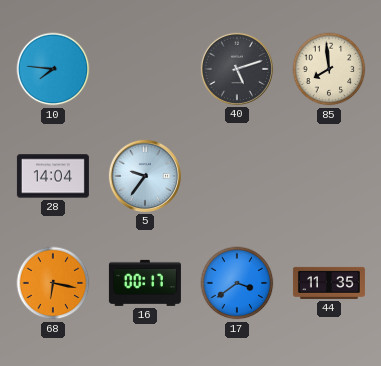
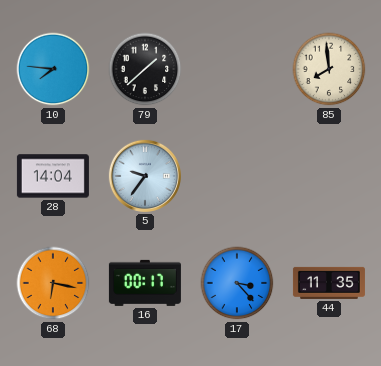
79: none -> 1:38 (145, 69)
40: 5:12 -> none (237, 69)
17: 3:39 -> 3:23 (237, 283)
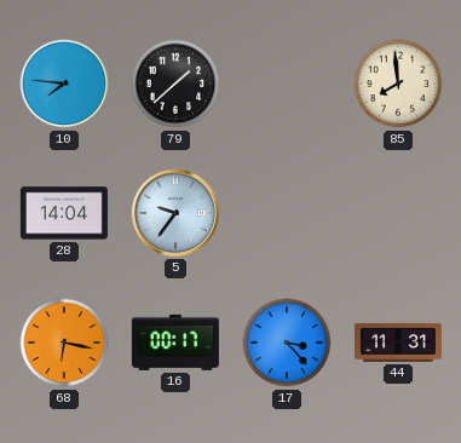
44: 11:35 -> 11:31 (398, 343)
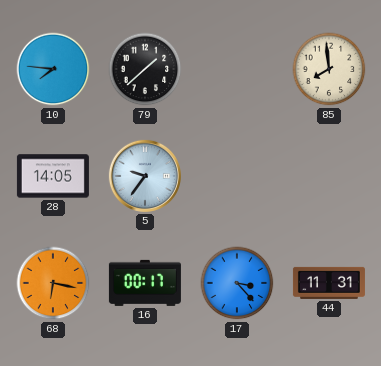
28: 14:04 -> 14:05 (53, 176)
